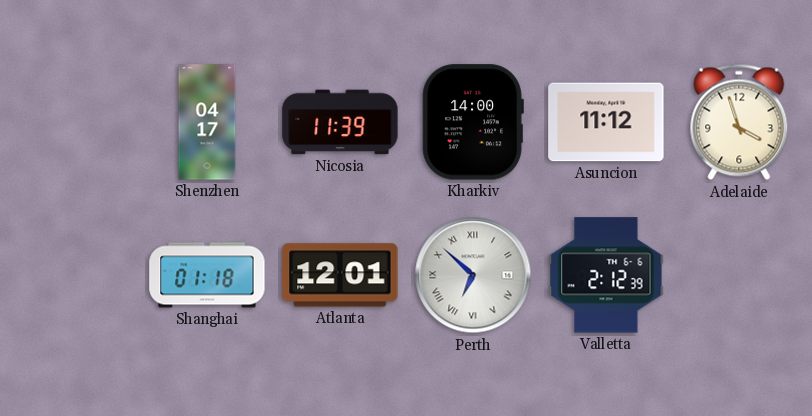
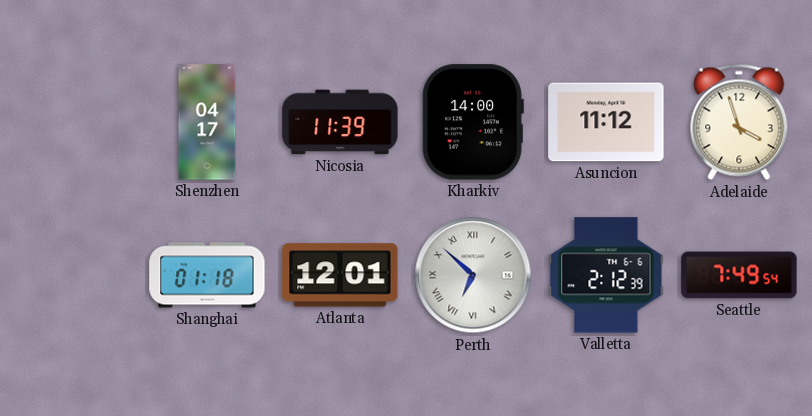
Seattle: none -> 7:49 (739, 275)
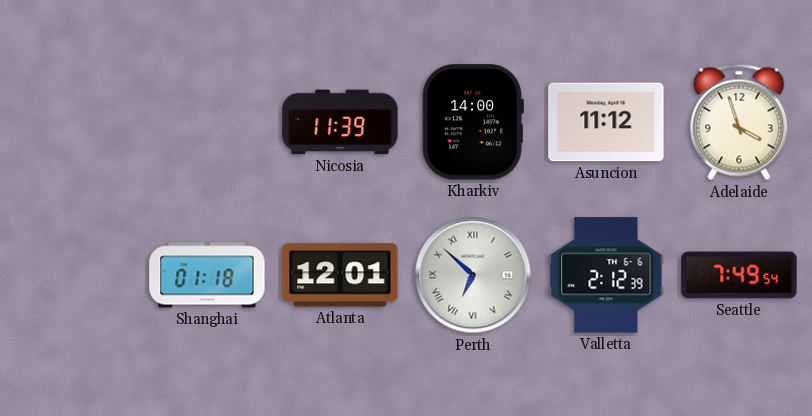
Shenzhen: 04:17 -> none (207, 122)
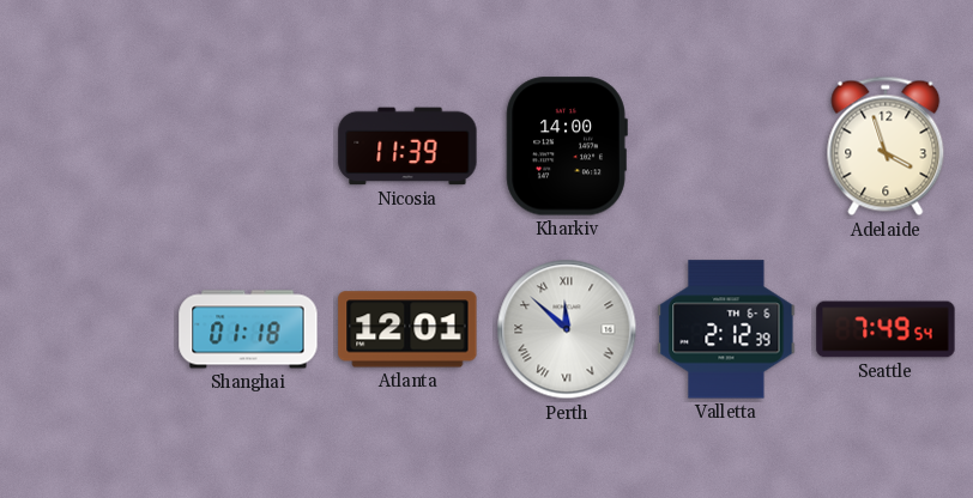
Asuncion: 11:12 -> none (606, 122)
Perth: 6:52 -> 11:52 (567, 329)
